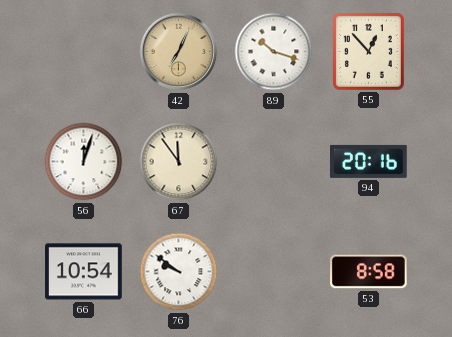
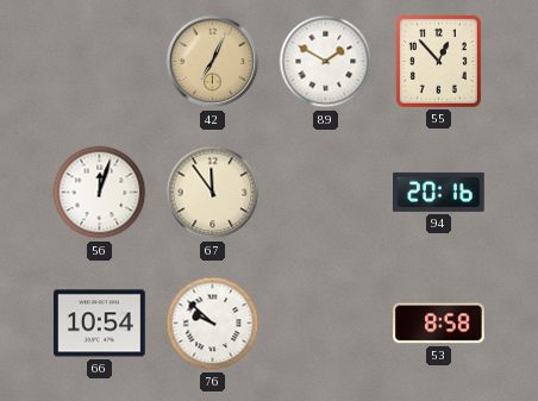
89: 10:18 -> 1:50 (326, 62)
76: 9:51 -> 9:52 (213, 324)
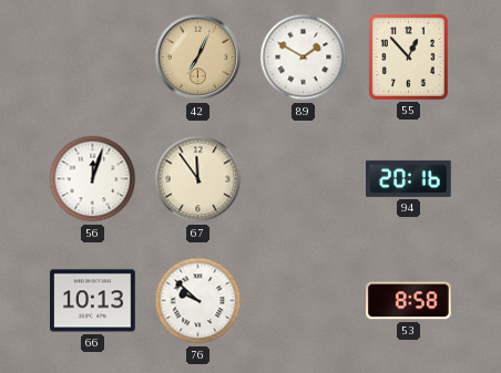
66: 10:54 -> 10:13 (93, 301)
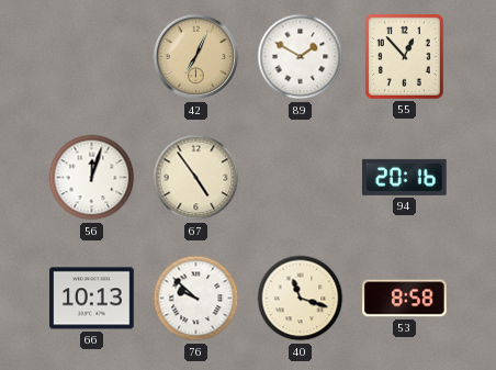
67: 11:54 -> 4:54 (196, 178)
40: none -> 11:18 (301, 299)
